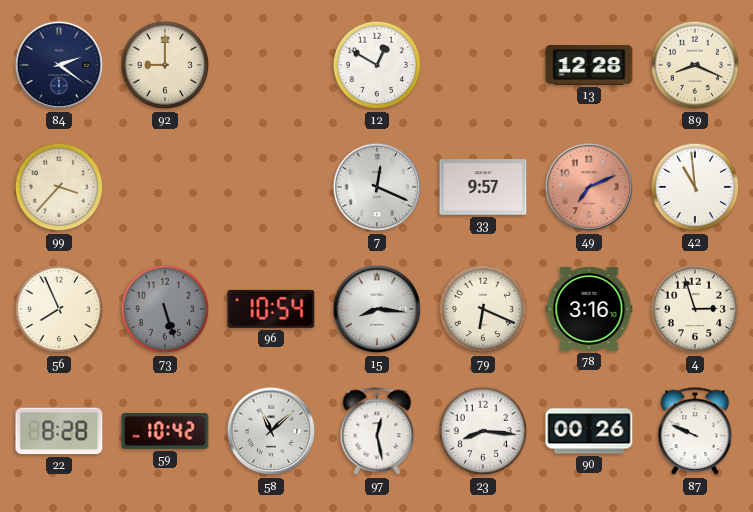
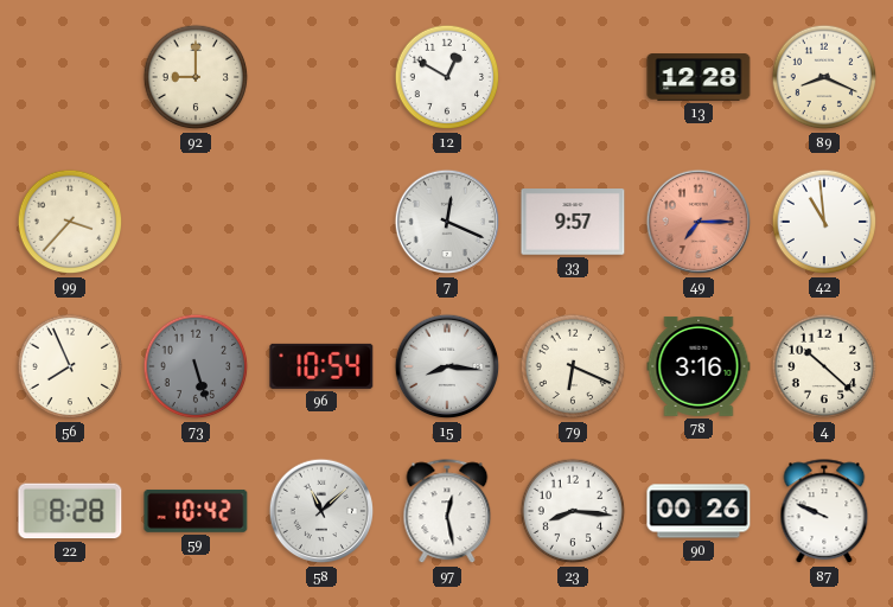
84: 2:21 -> none (59, 65)
49: 7:11 -> 7:15 (699, 222)
4: 2:57 -> 10:22 (824, 366)
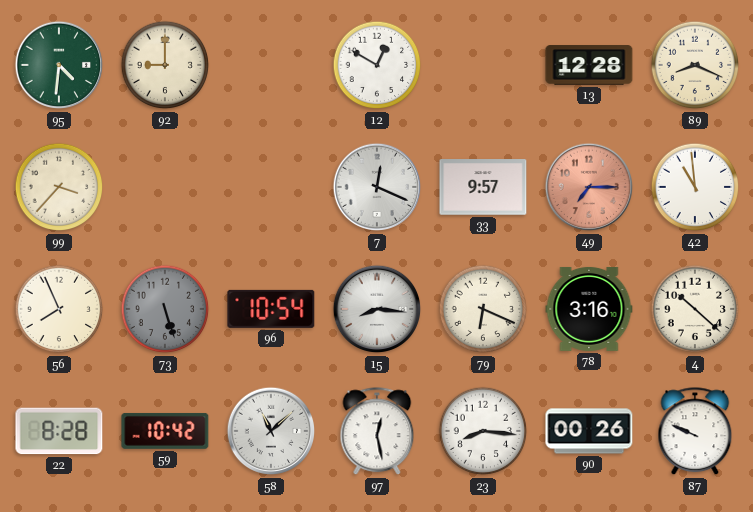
95: none -> 4:31 (59, 65)
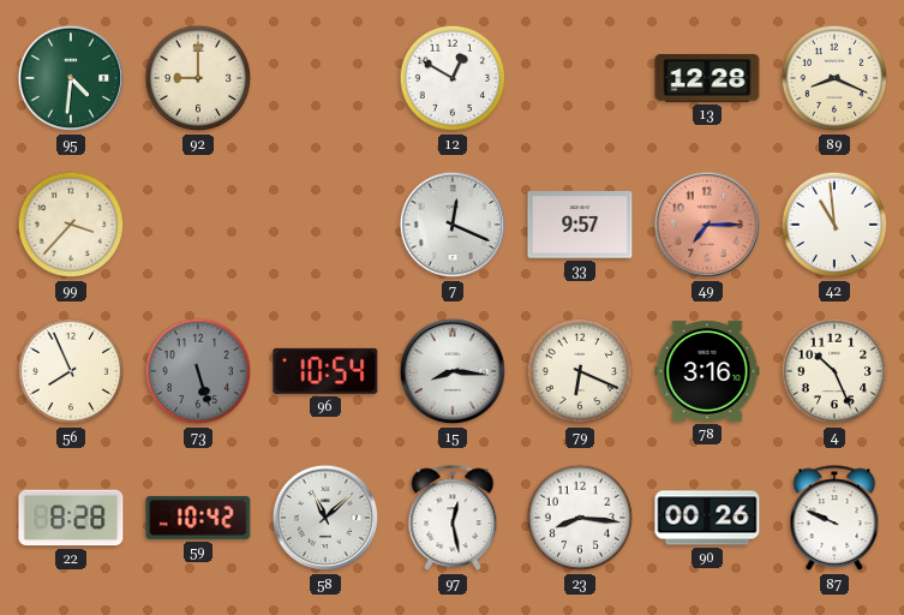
4: 10:22 -> 10:26 (834, 371)
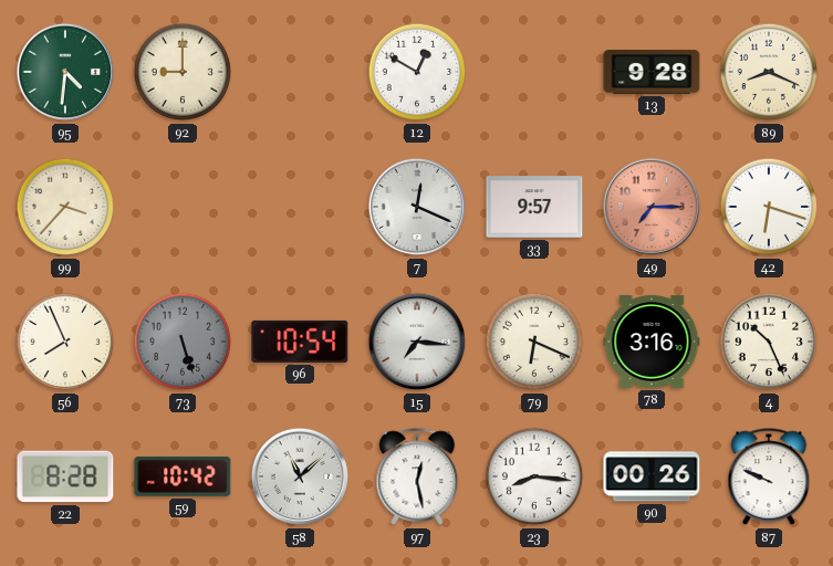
13: 12:28 -> 9:28 (652, 72)
42: 10:59 -> 6:18 (769, 207)
15: 8:16 -> 7:16 (417, 342)
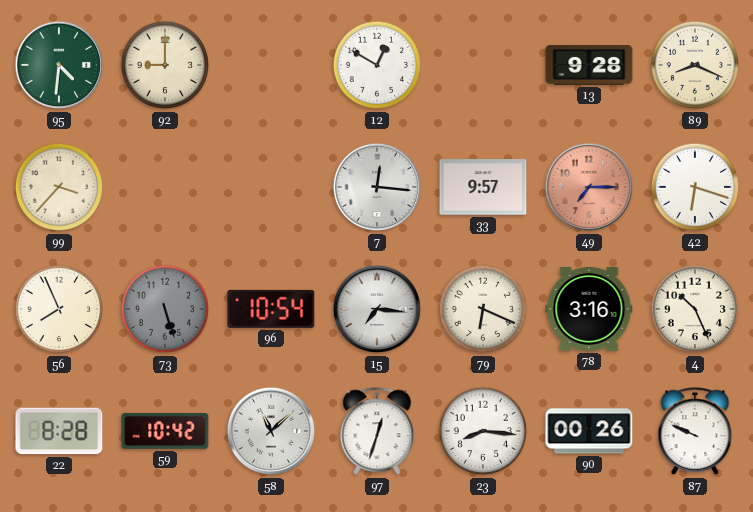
7: 12:19 -> 12:16 (377, 187)
97: 12:28 -> 12:33 (377, 432)
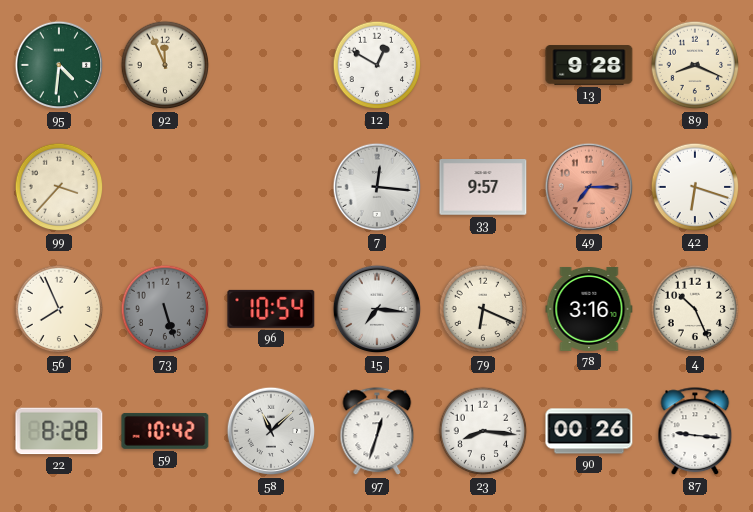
92: 9:00 -> 11:56 (165, 65)
87: 9:49 -> 9:16 (695, 432)
